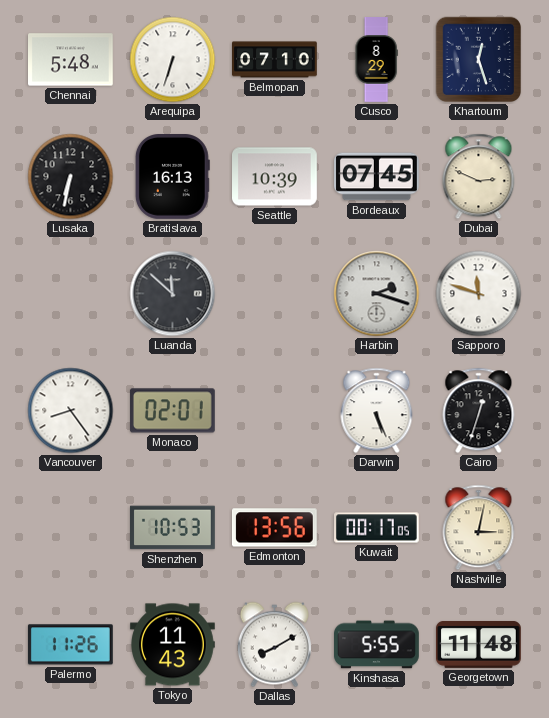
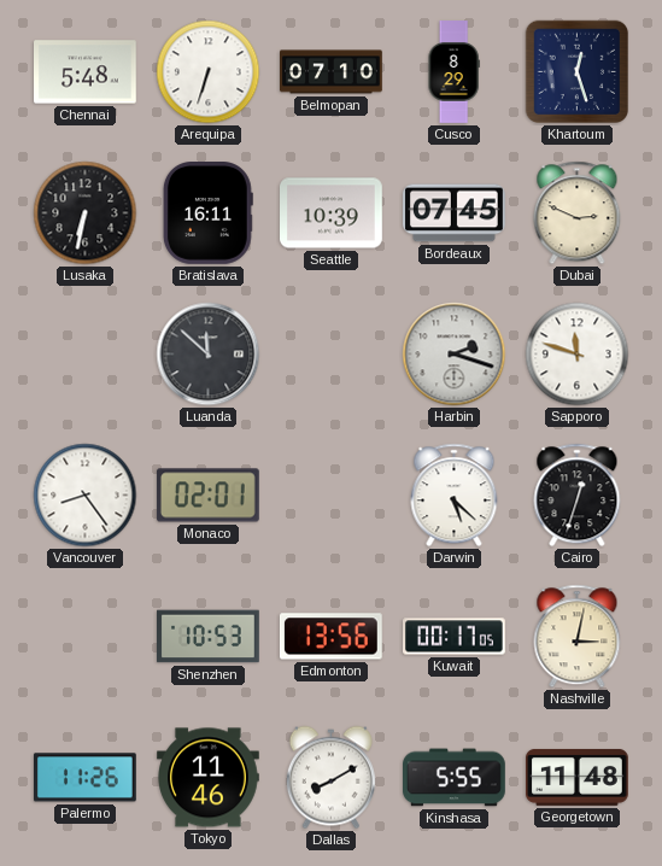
Bratislava: 16:13 -> 16:11 (207, 213)
Darwin: 5:26 -> 5:22 (455, 496)
Tokyo: 11:43 -> 11:46 (209, 778)
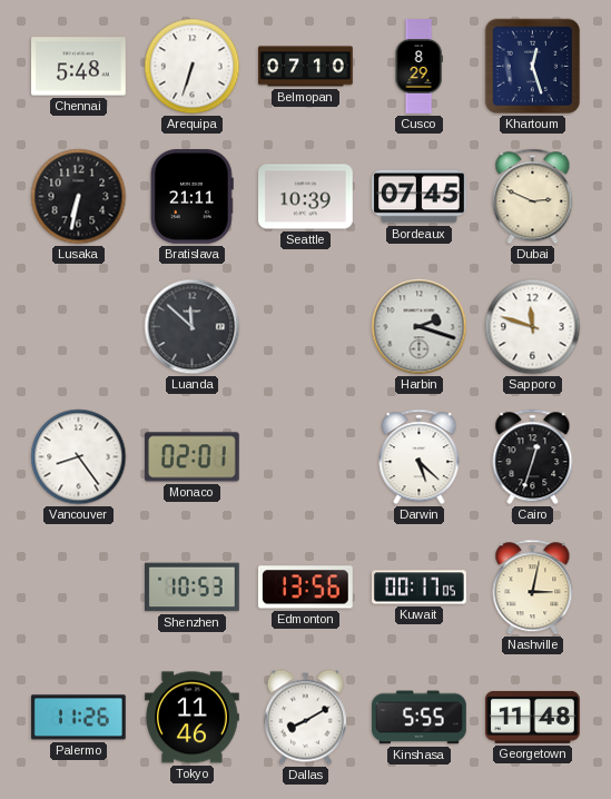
Bratislava: 16:11 -> 21:11 (191, 197)
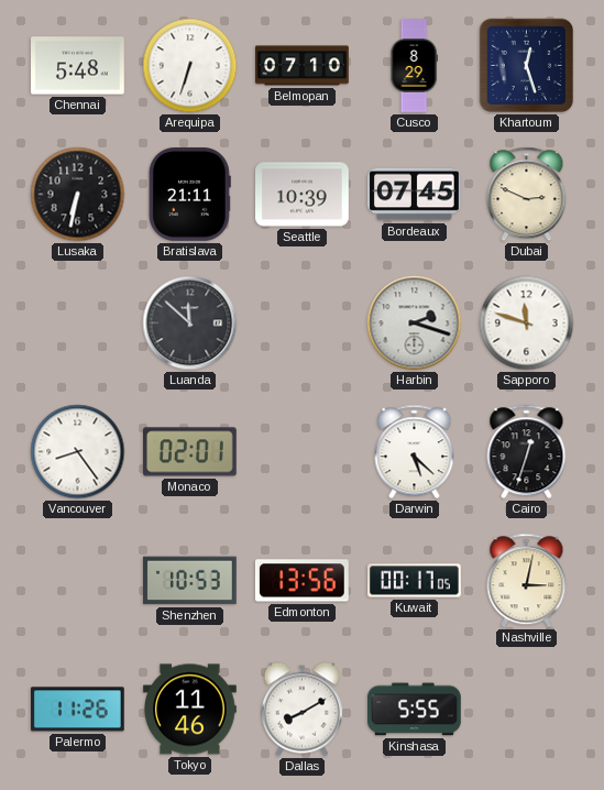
Georgetown: 11:48 -> none (533, 717)
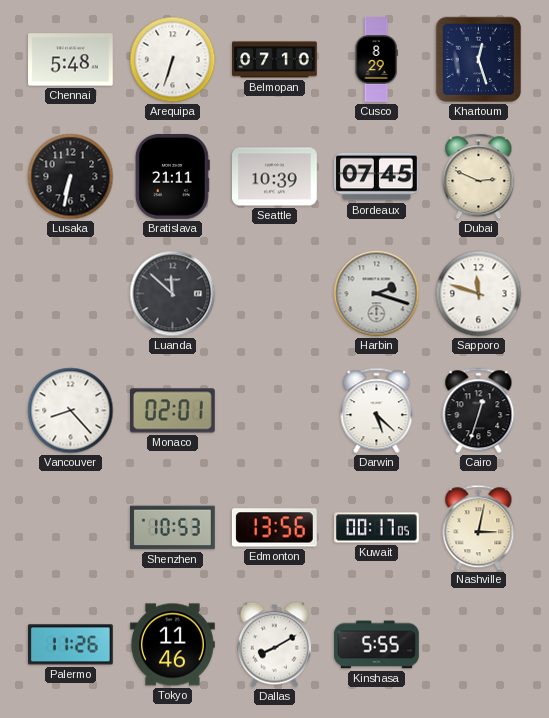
Vancouver: 8:24 -> 8:23 (71, 411)
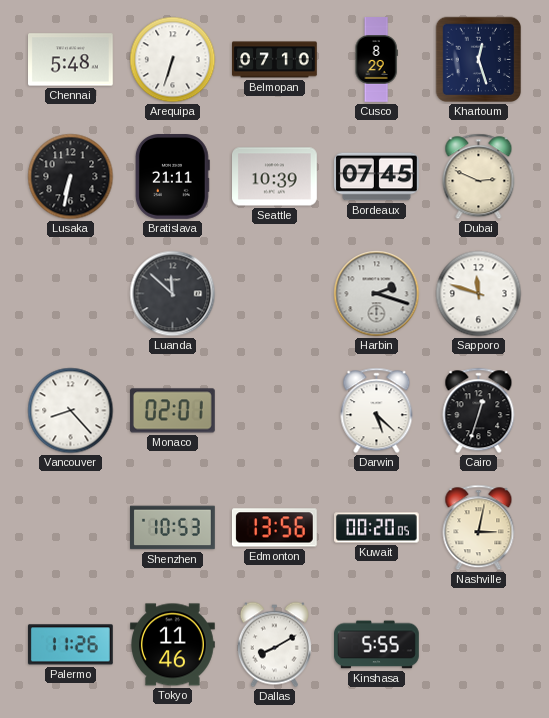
Kuwait: 00:17 -> 00:20 (377, 528)
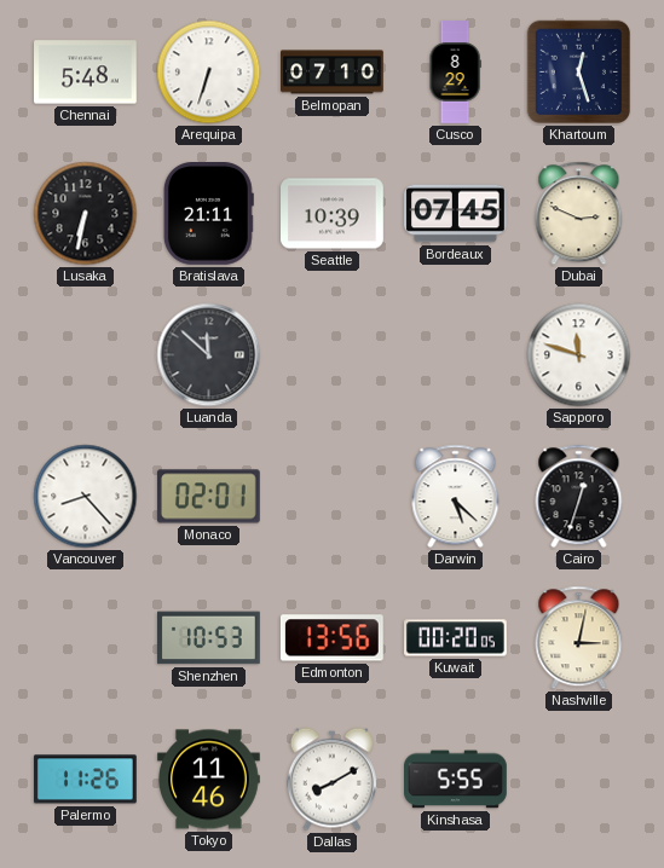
Harbin: 2:18 -> none (377, 294)
